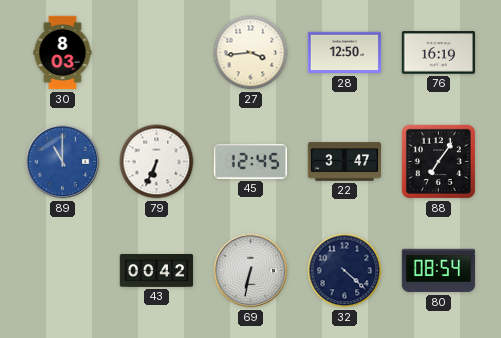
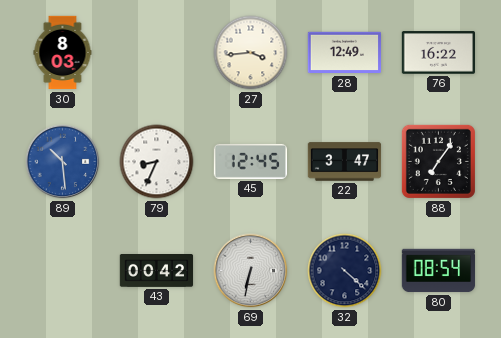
28: 12:50 -> 12:49 (345, 53)
76: 16:19 -> 16:22 (439, 53)
89: 11:00 -> 10:29 (63, 162)
79: 6:34 -> 8:34 (157, 162)
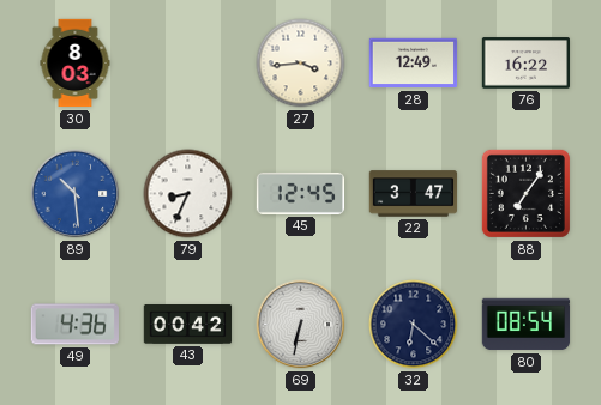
49: none -> 4:36 (74, 325)
32: 4:22 -> 6:22 (414, 325)
